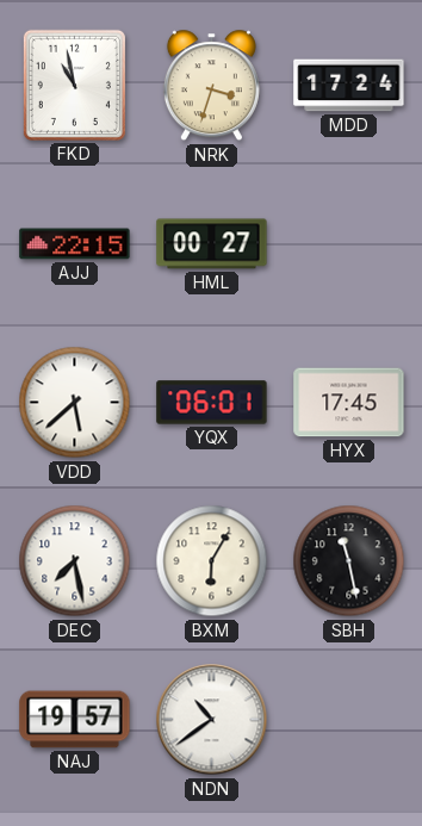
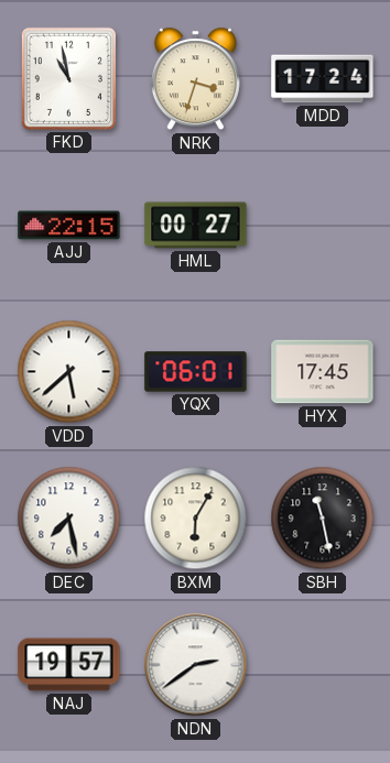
NDN: 10:39 -> 2:39 (196, 665)
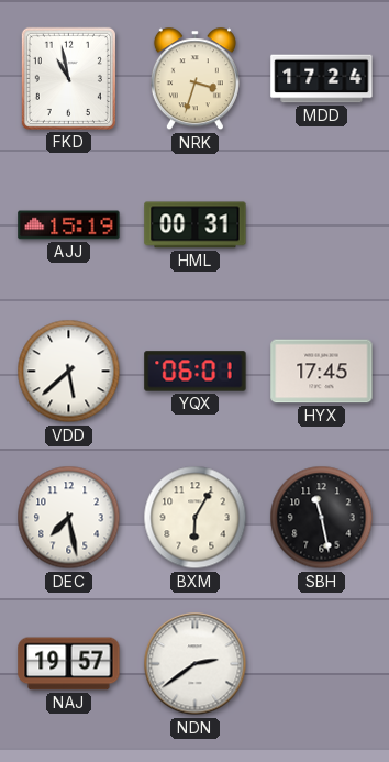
AJJ: 22:15 -> 15:19 (69, 225)
HML: 00:27 -> 00:31 (196, 225)
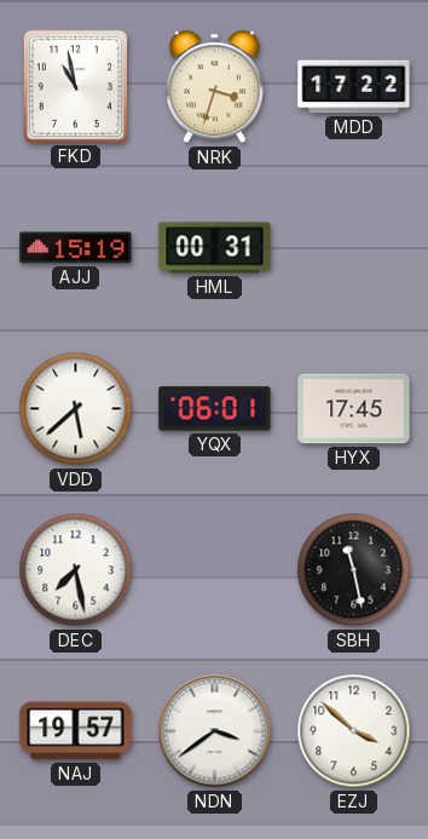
MDD: 17:24 -> 17:22 (354, 87)
BXM: 6:05 -> none (196, 518)
NDN: 2:39 -> 3:39 (215, 731)
EZJ: none -> 3:52 (354, 731)
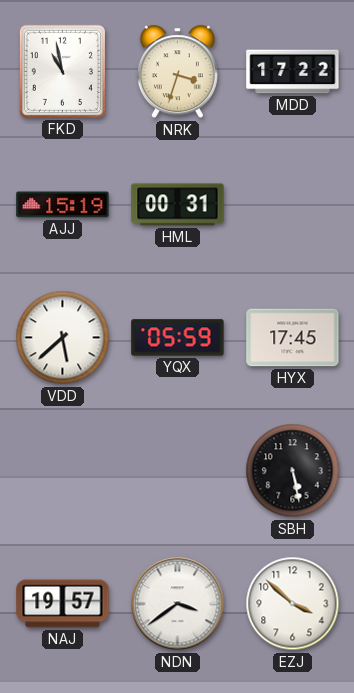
YQX: 06:01 -> 05:59 (178, 338)
DEC: 7:28 -> none (76, 570)
SBH: 11:28 -> 5:28 (293, 471)
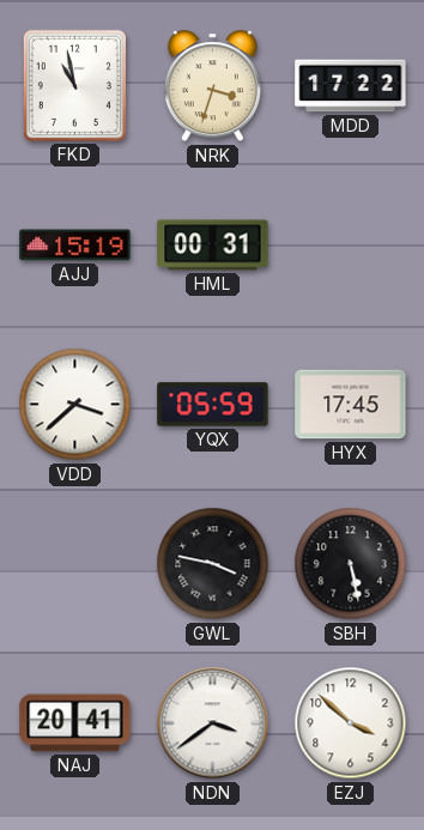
VDD: 5:38 -> 3:38 (75, 405)
GWL: none -> 3:47 (213, 564)
NAJ: 19:57 -> 20:41 (75, 723)
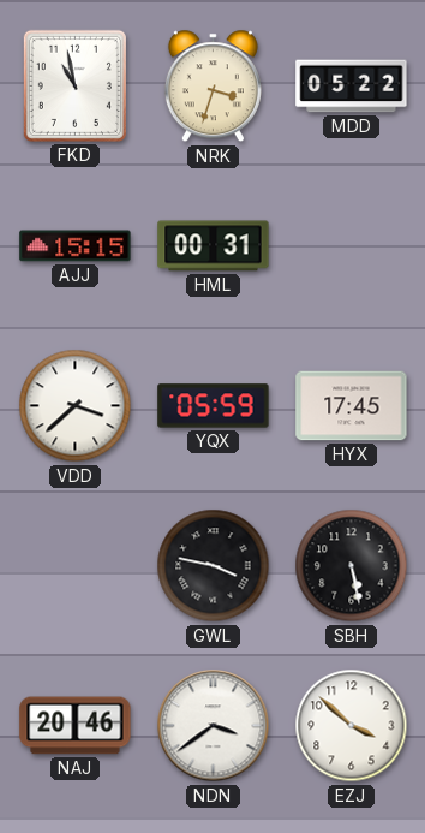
MDD: 17:22 -> 05:22 (352, 87)
AJJ: 15:19 -> 15:15 (76, 246)
NAJ: 20:41 -> 20:46 (76, 726)
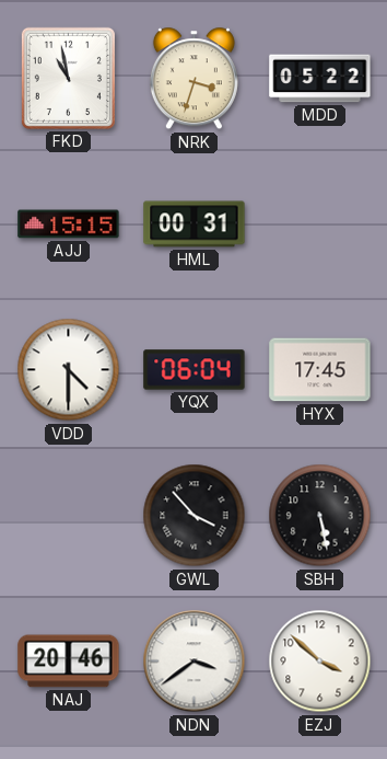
VDD: 3:38 -> 4:30 (69, 370)
YQX: 05:59 -> 06:04 (195, 370)
GWL: 3:47 -> 3:53 (195, 516)
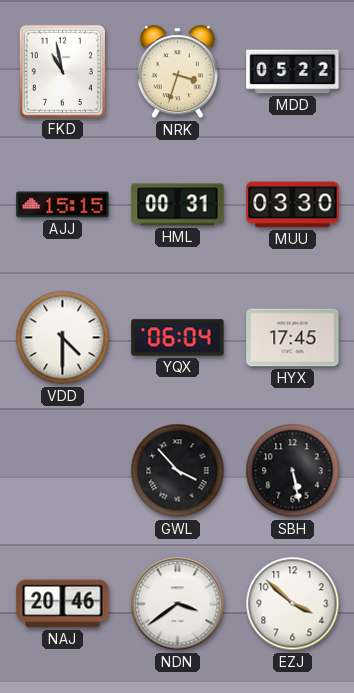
MUU: none -> 03:30 (293, 205)
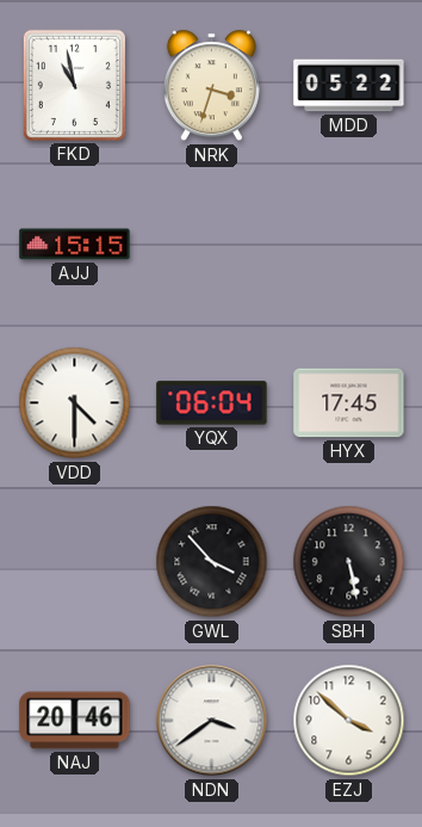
HML: 00:31 -> none (178, 205)
MUU: 03:30 -> none (293, 205)
